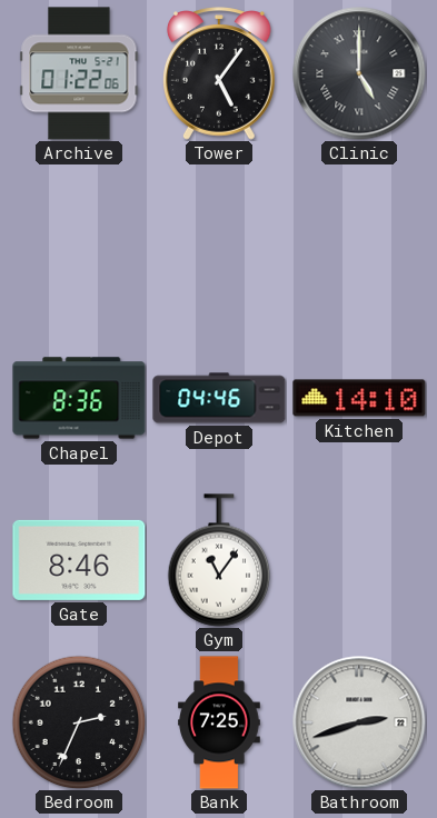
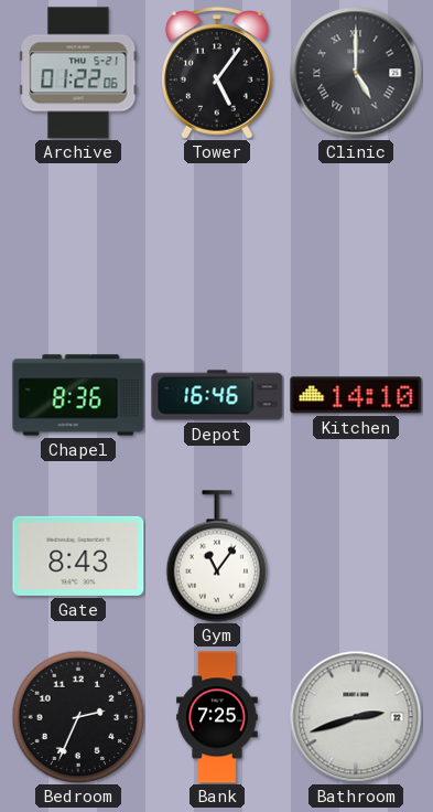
Depot: 04:46 -> 16:46 (217, 395)
Gate: 8:46 -> 8:43 (78, 556)
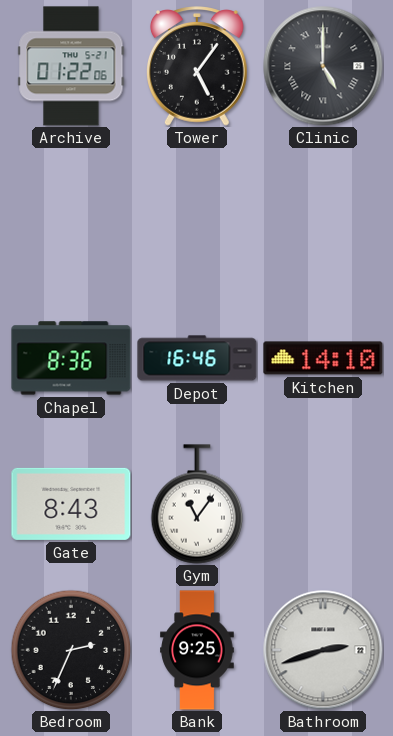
Bank: 7:25 -> 9:25 (197, 650)
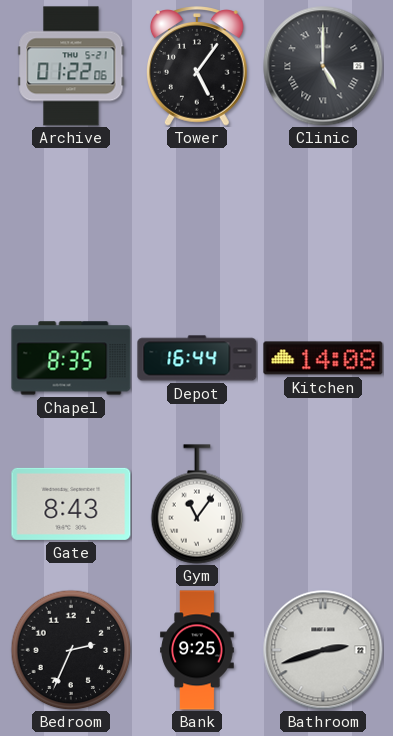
Chapel: 8:36 -> 8:35 (71, 358)
Depot: 16:46 -> 16:44 (197, 358)
Kitchen: 14:10 -> 14:08 (323, 358)
